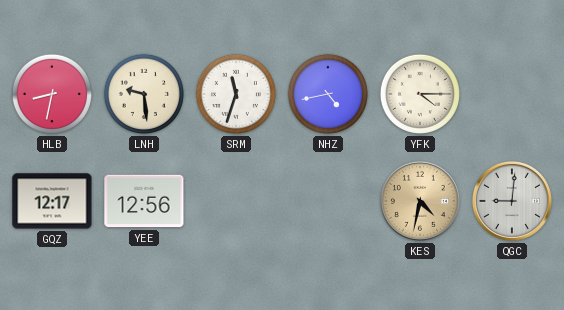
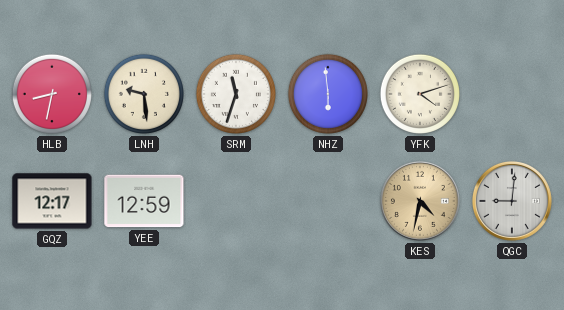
NHZ: 4:43 -> 5:59 (328, 94)
YFK: 4:15 -> 4:12 (420, 94)
YEE: 12:56 -> 12:59 (144, 201)
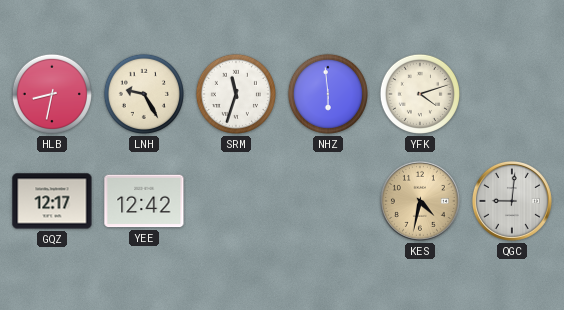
LNH: 9:29 -> 9:25 (144, 94)
YEE: 12:59 -> 12:42 (144, 201)
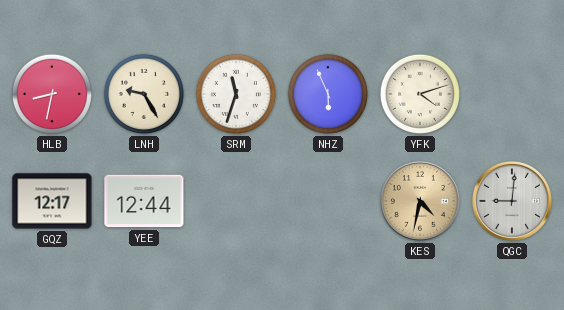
NHZ: 5:59 -> 5:56 (328, 94)
YEE: 12:42 -> 12:44 (144, 201)
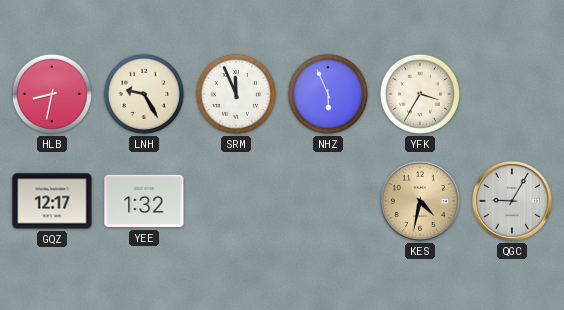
SRM: 11:33 -> 11:56 (236, 94)
YFK: 4:12 -> 3:35 (420, 94)
YEE: 12:44 -> 1:32 (144, 201)
QGC: 9:01 -> 9:05 (512, 201)
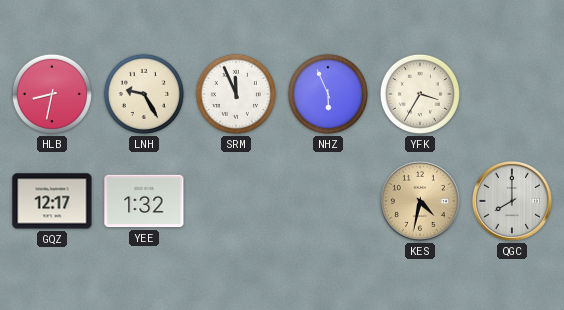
QGC: 9:05 -> 8:00 (512, 201)
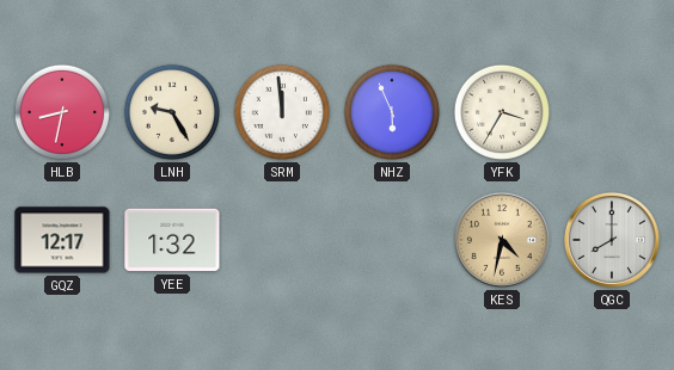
SRM: 11:56 -> 11:59 (282, 112)
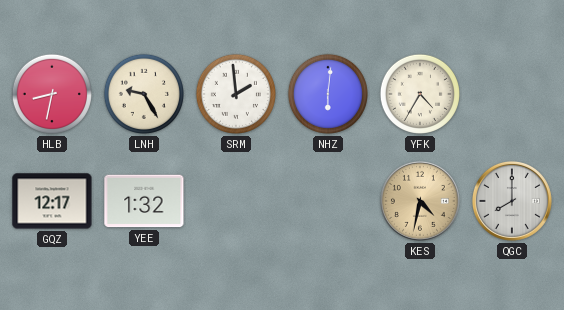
SRM: 11:59 -> 1:59 (236, 94)
NHZ: 5:56 -> 6:01 (328, 94)
YFK: 3:35 -> 4:35 (420, 94)
